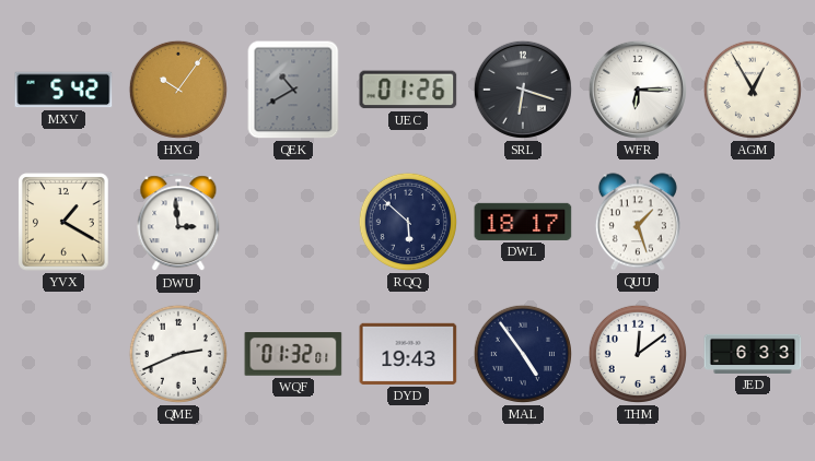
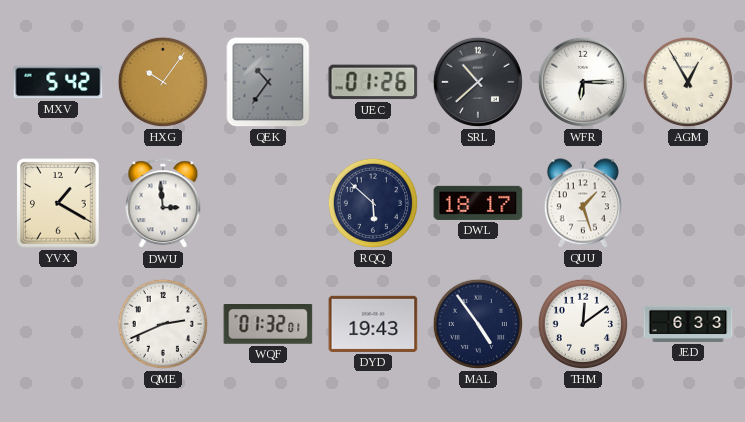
QEK: 10:40 -> 10:36 (268, 82)
SRL: 6:18 -> 10:38 (478, 82)
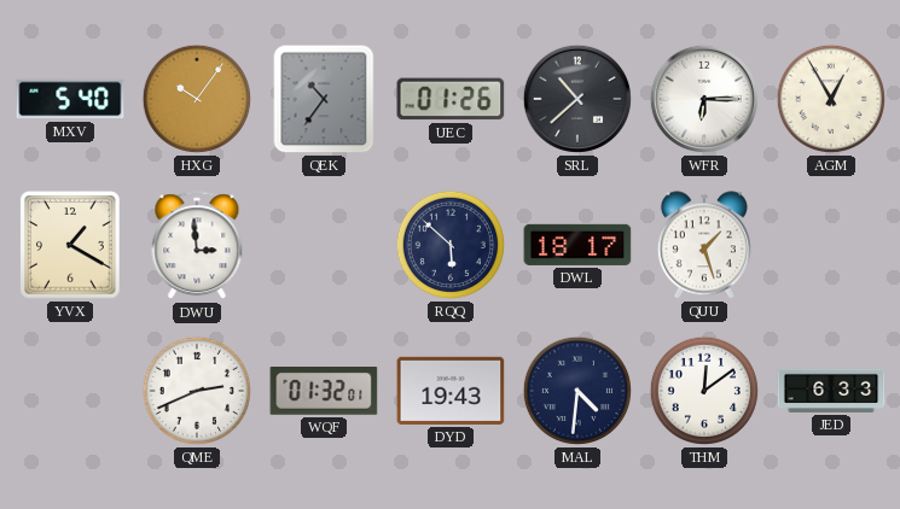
MXV: 5:42 -> 5:40 (70, 99)
MAL: 4:54 -> 4:31 (577, 391)
